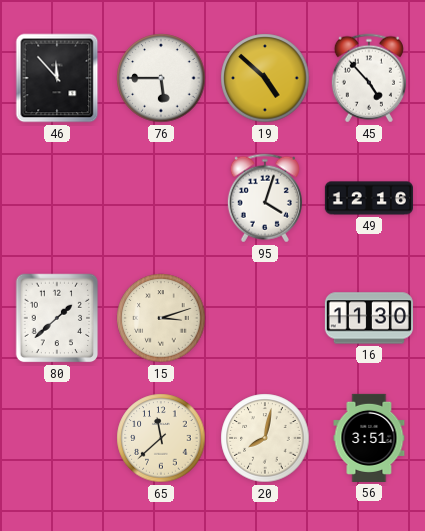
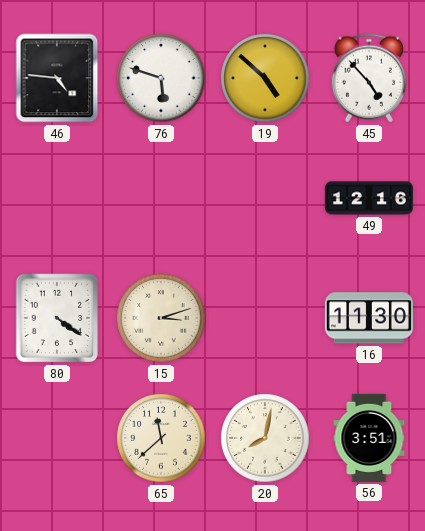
46: 11:53 -> 4:46 (57, 78)
76: 5:45 -> 5:48 (161, 78)
95: 4:03 -> none (265, 198)
80: 1:38 -> 4:21 (57, 318)
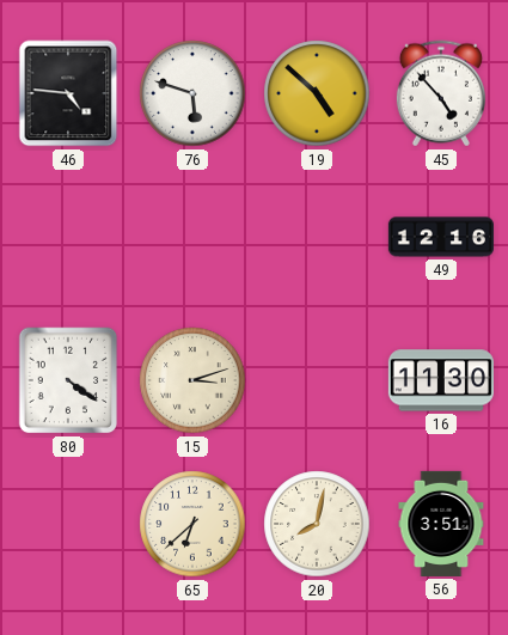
65: 11:38 -> 6:38 (192, 524)
